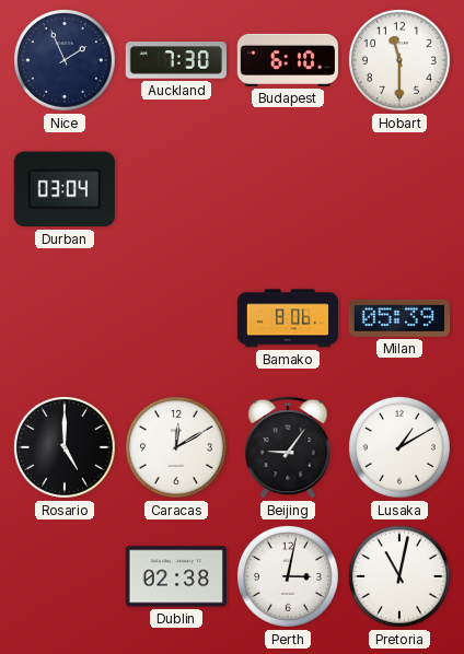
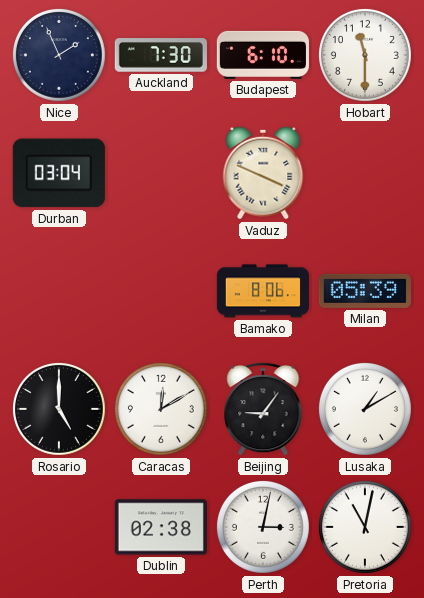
Vaduz: none -> 3:49 (263, 173)
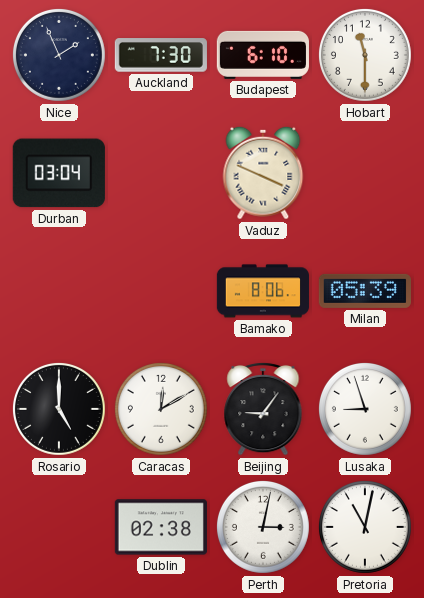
Lusaka: 1:10 -> 8:57 (365, 409)
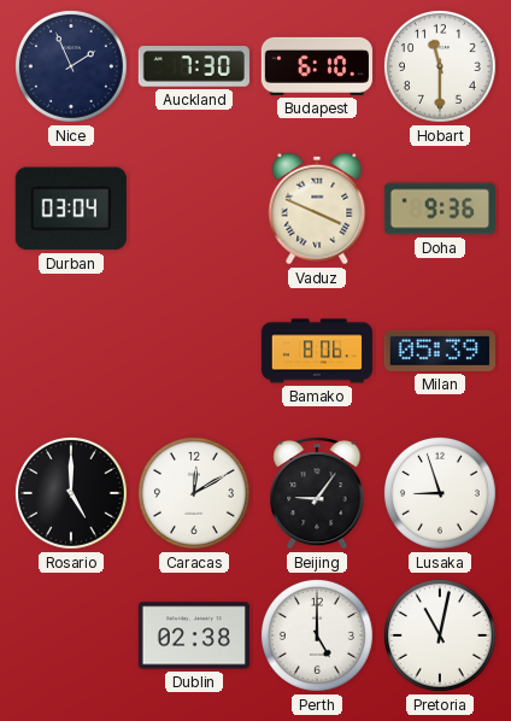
Doha: none -> 9:36 (439, 209)
Perth: 3:02 -> 5:00 (317, 635)
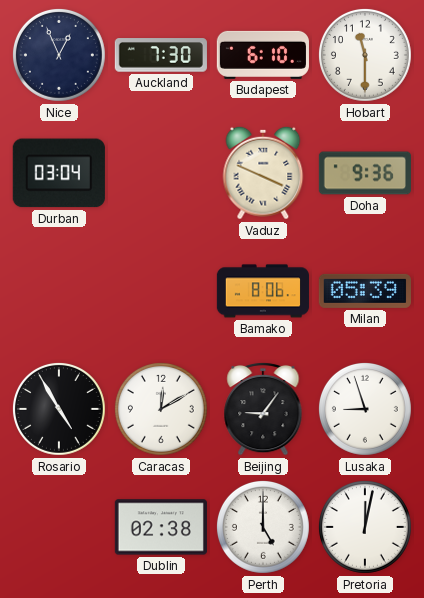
Nice: 1:56 -> 12:56 (59, 55)
Rosario: 5:00 -> 4:55 (59, 409)
Pretoria: 11:02 -> 12:02 (365, 527)
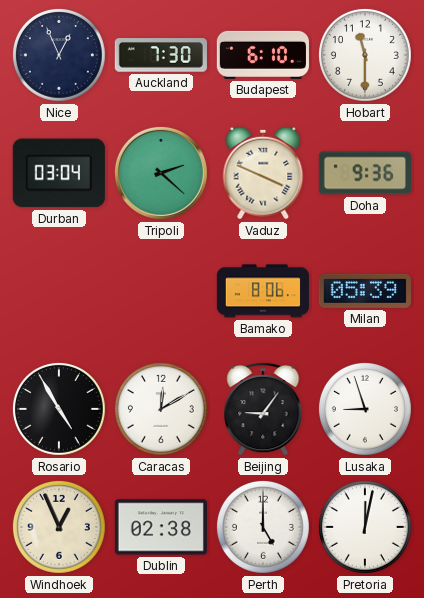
Tripoli: none -> 2:22 (161, 173)
Windhoek: none -> 12:56 (59, 527)
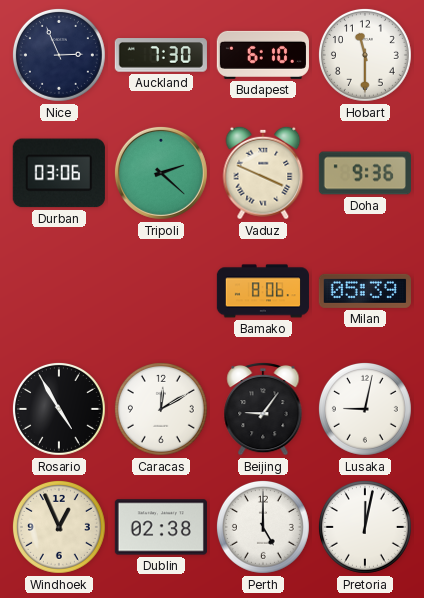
Nice: 12:56 -> 2:56 (59, 55)
Durban: 03:04 -> 03:06 (59, 173)
Lusaka: 8:57 -> 9:02 (365, 409)
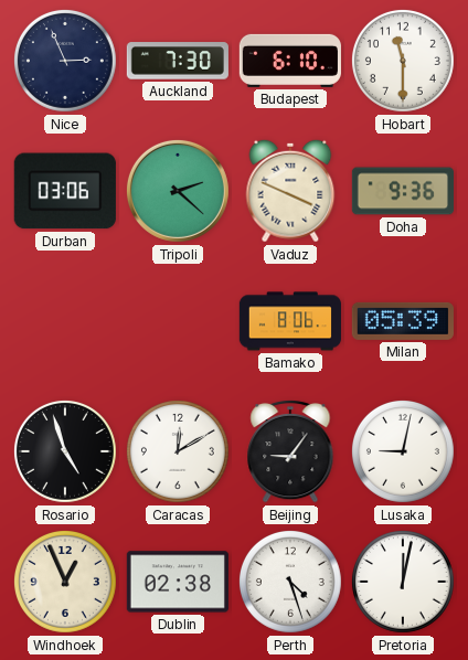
Rosario: 4:55 -> 4:57 (65, 451)
Perth: 5:00 -> 4:27 (290, 582)
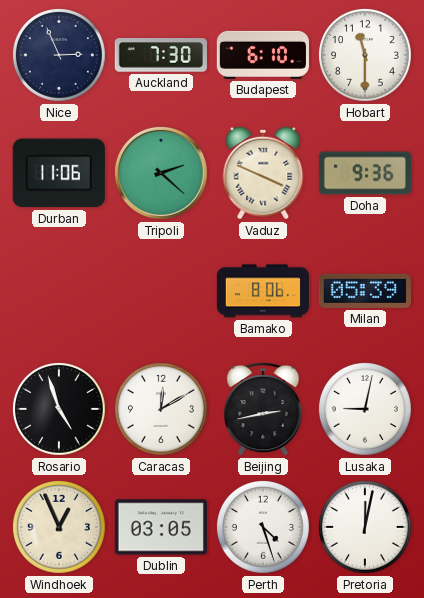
Durban: 03:06 -> 11:06 (59, 173)
Beijing: 9:06 -> 2:43 (263, 409)
Dublin: 02:38 -> 03:05 (161, 527)
